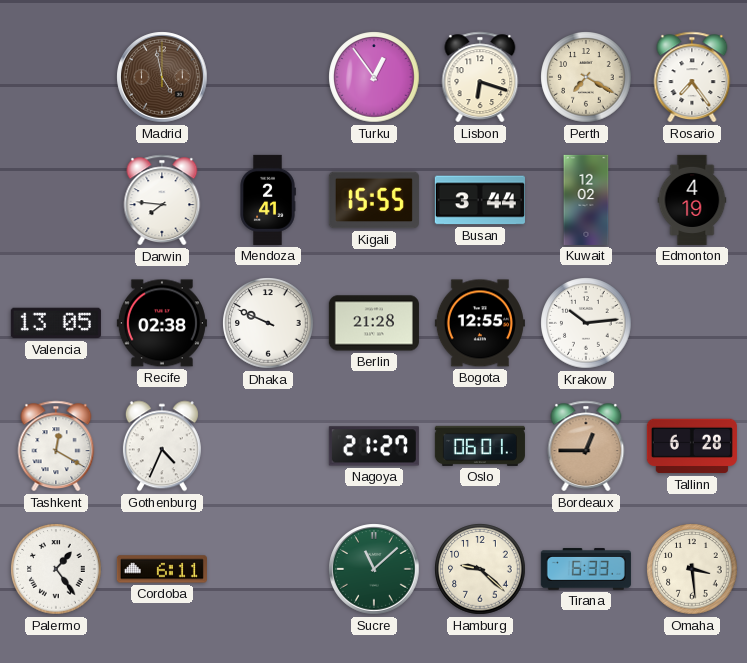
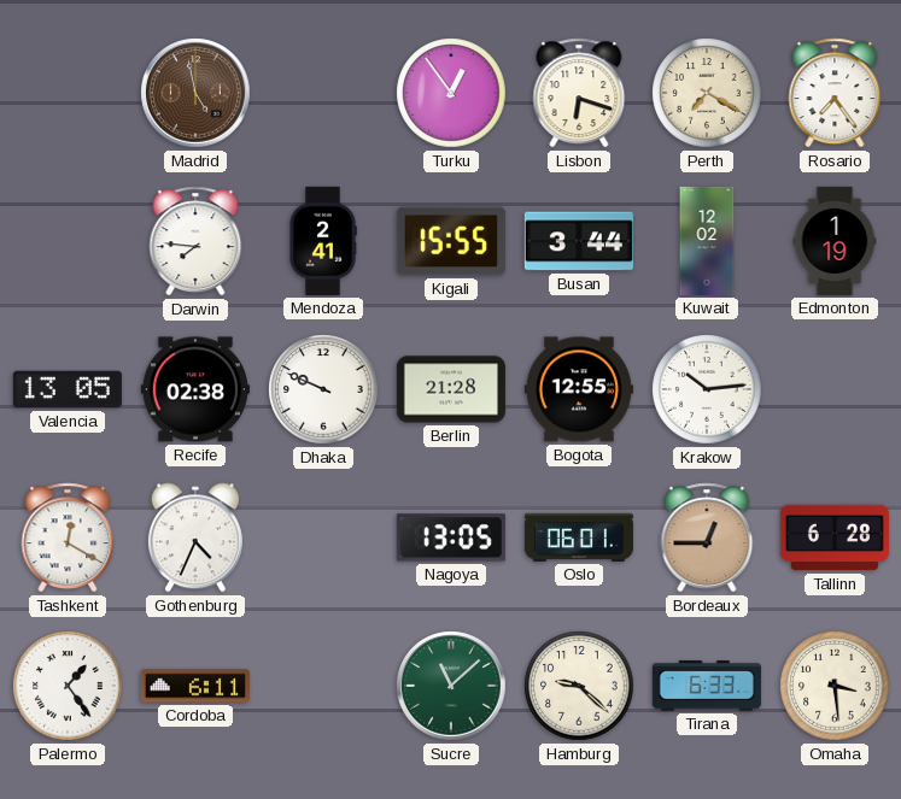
Edmonton: 4:19 -> 1:19 (835, 241)
Nagoya: 21:27 -> 13:05 (451, 537)
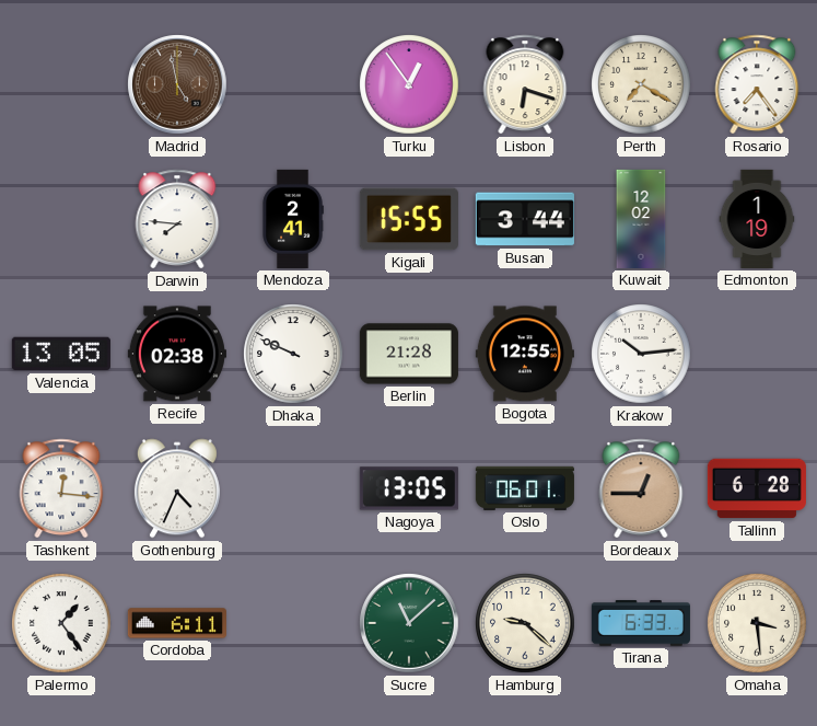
Tashkent: 12:20 -> 12:16 (61, 488)
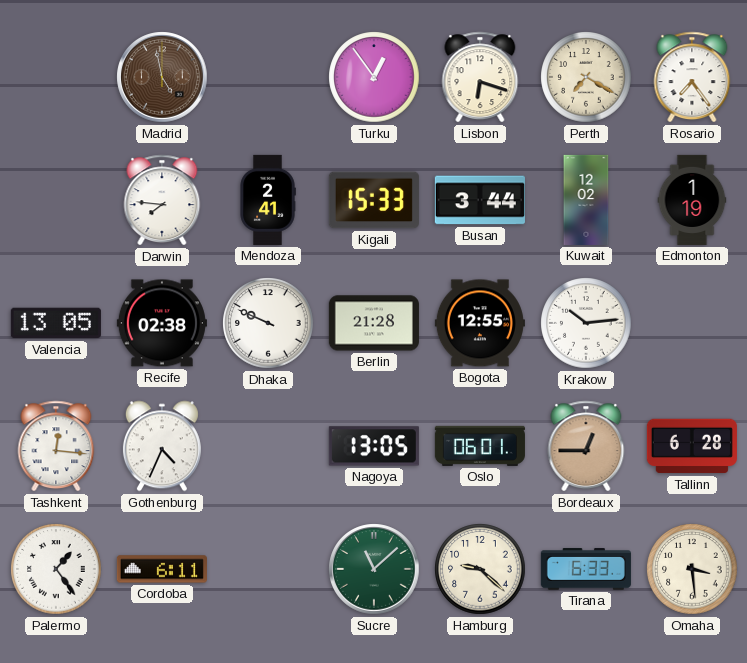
Kigali: 15:55 -> 15:33 (374, 200)
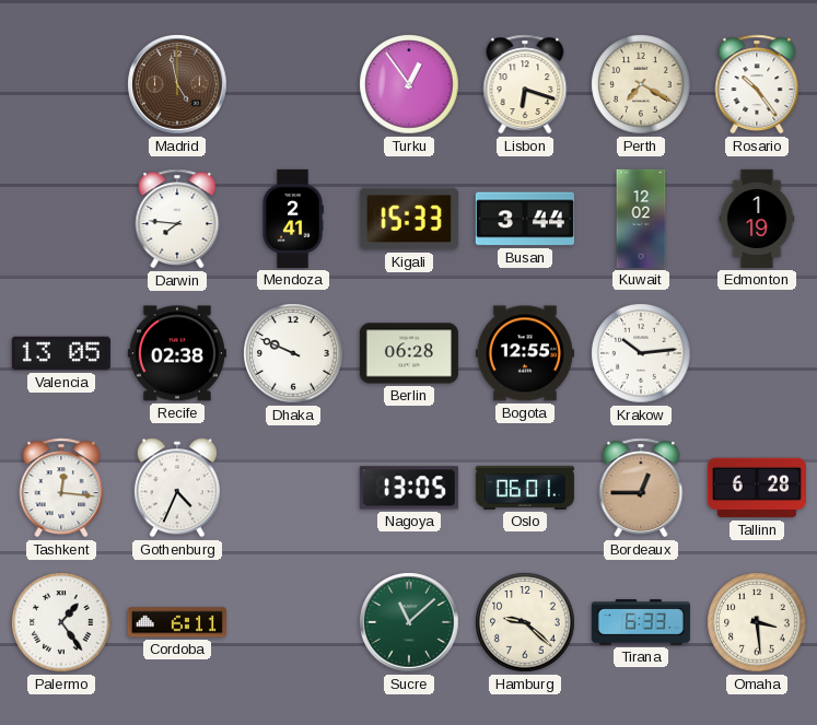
Rosario: 7:24 -> 10:24 (757, 84)
Berlin: 21:28 -> 06:28 (409, 353)
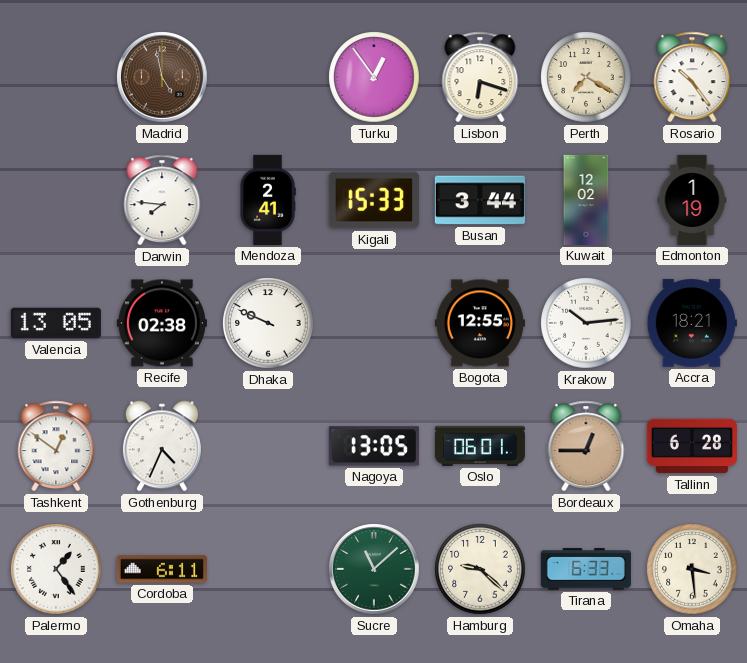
Berlin: 06:28 -> none (409, 353)
Accra: none -> 18:21 (692, 323)
Tashkent: 12:16 -> 12:51 (56, 446)
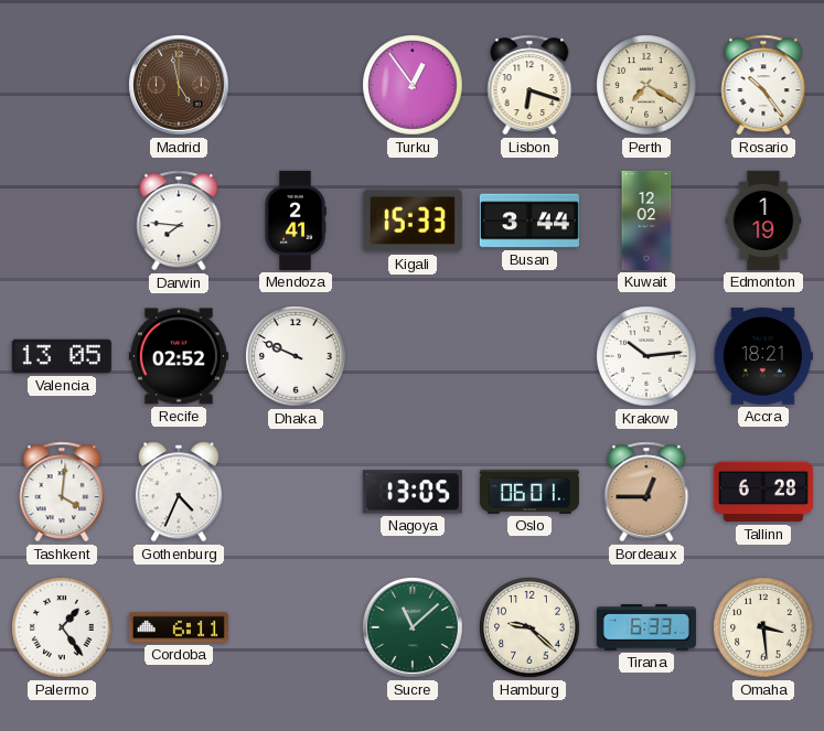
Recife: 02:38 -> 02:52 (179, 356)
Bogota: 12:55 -> none (480, 323)
Tashkent: 12:51 -> 4:01 (62, 492)
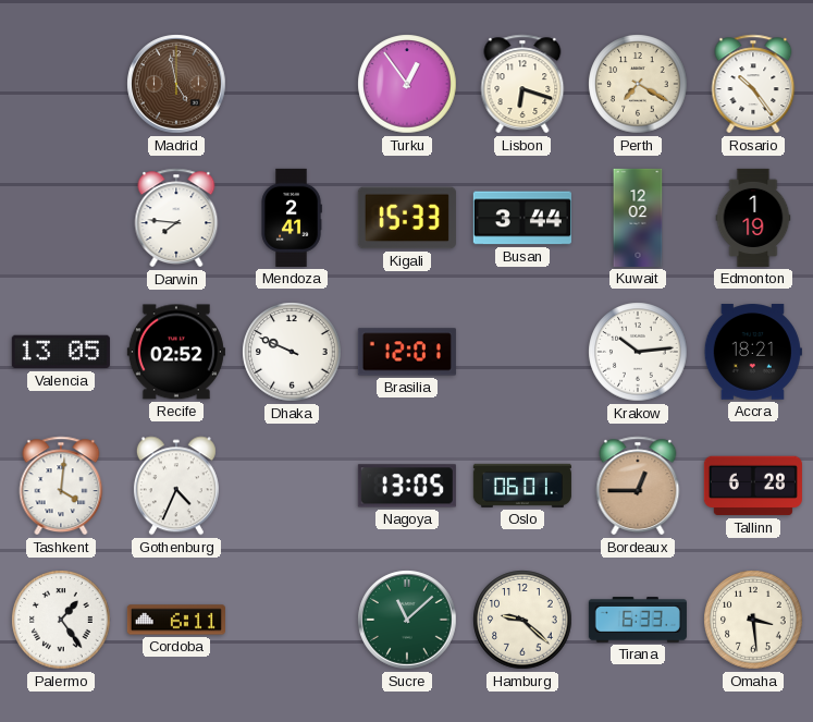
Brasilia: none -> 12:01 (407, 352)
